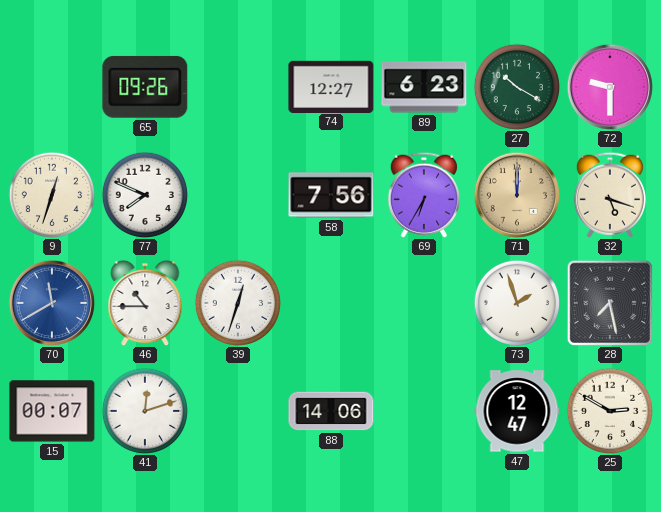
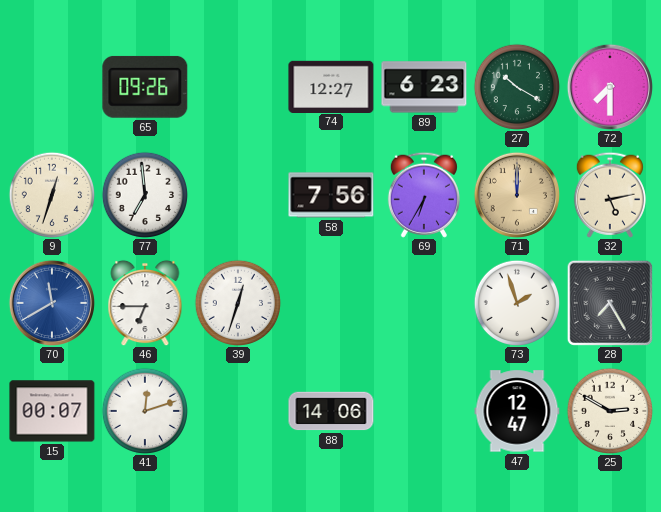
72: 9:30 -> 7:30 (610, 87)
77: 7:49 -> 6:59 (145, 195)
32: 5:18 -> 5:13 (610, 195)
46: 10:45 -> 6:45 (145, 303)
28: 7:28 -> 7:25 (609, 302)
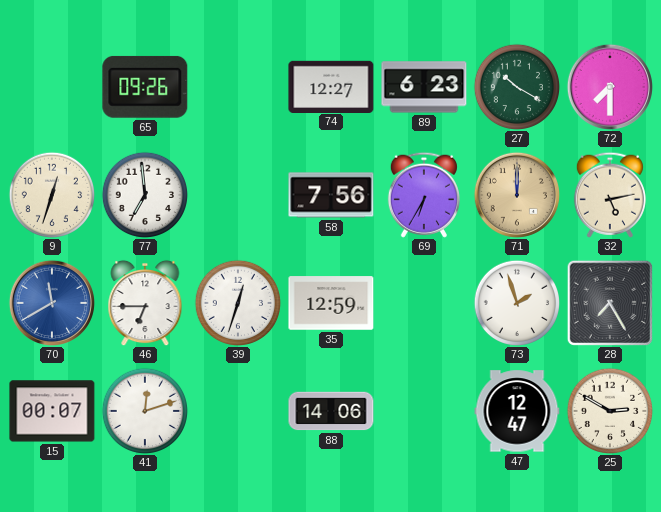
35: none -> 12:59 (331, 303)
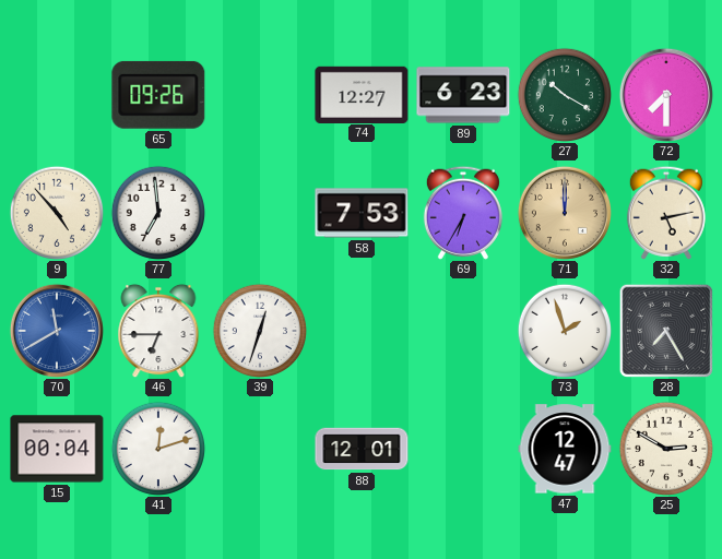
9: 12:33 -> 4:53 (57, 213)
58: 7:56 -> 7:53 (362, 213)
35: 12:59 -> none (331, 303)
15: 00:07 -> 00:04 (57, 449)
88: 14:06 -> 12:01 (362, 449)
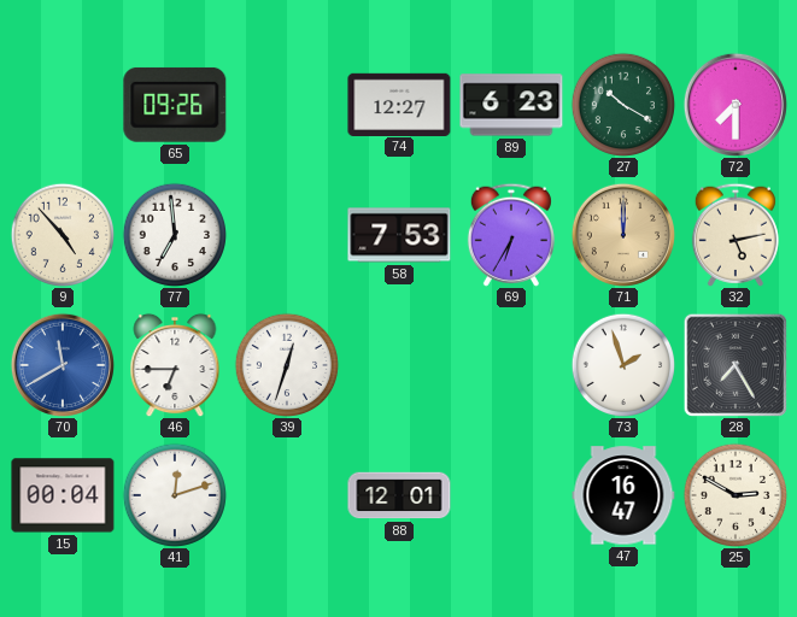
47: 12:47 -> 16:47 (623, 495)
